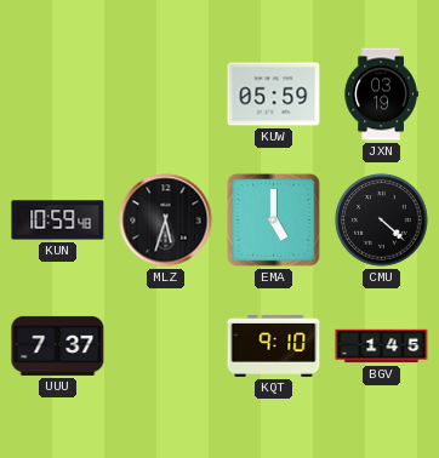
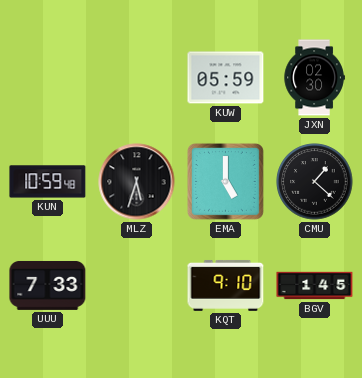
JXN: 03:19 -> 02:30 (314, 78)
CMU: 4:22 -> 1:22 (315, 182)
UUU: 7:37 -> 7:33 (48, 285)
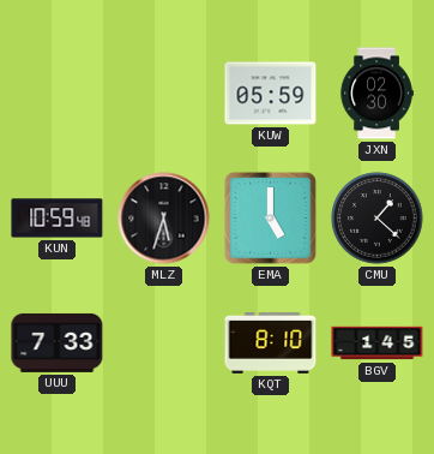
KQT: 9:10 -> 8:10 (271, 342)
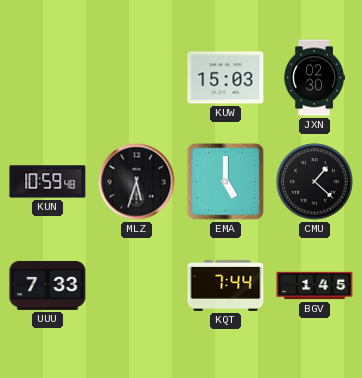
KUW: 05:59 -> 15:03 (226, 78)
KQT: 8:10 -> 7:44 (226, 285)
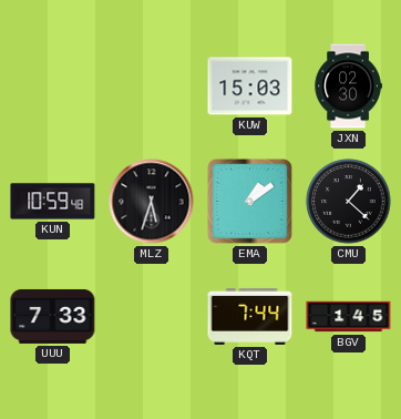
EMA: 5:00 -> 1:09 (249, 201)
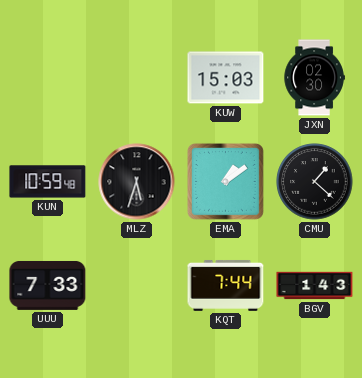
BGV: 1:45 -> 1:43 (315, 286)
